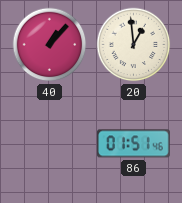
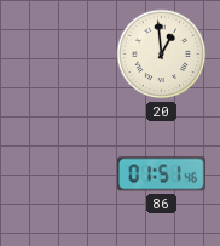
40: 1:07 -> none (50, 45)
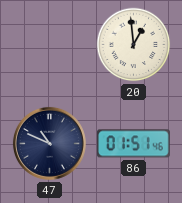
47: none -> 10:49 (49, 143)
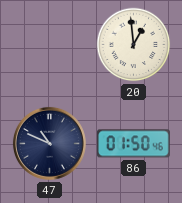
86: 01:51 -> 01:50 (134, 144)
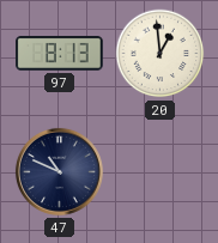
97: none -> 8:13 (60, 54)
86: 01:50 -> none (134, 144)
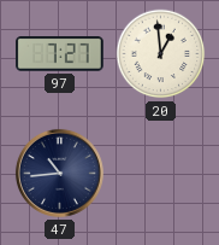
97: 8:13 -> 7:27 (60, 54)
47: 10:49 -> 10:44 (59, 173)
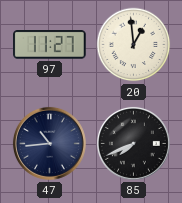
97: 7:27 -> 11:27 (50, 45)
85: none -> 7:41 (133, 143)
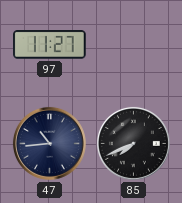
20: 12:59 -> none (134, 45)
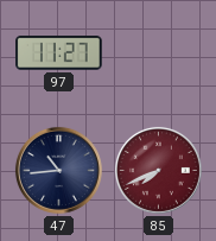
85 dial: black -> burgundy (158, 170)
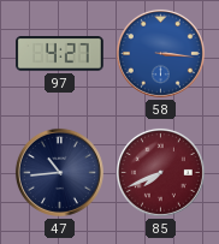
97: 11:27 -> 4:27 (60, 54)
58: none -> 3:16 (160, 53)
